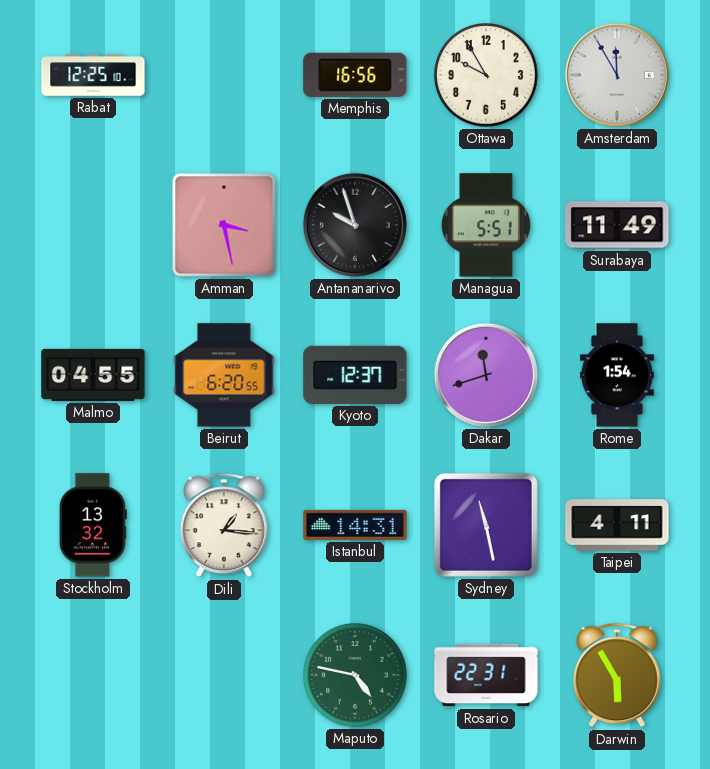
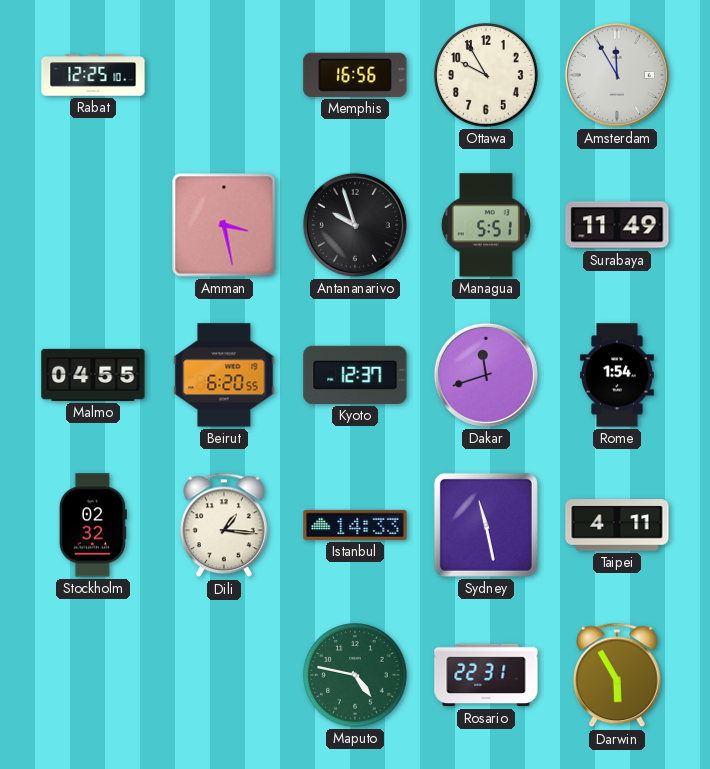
Stockholm: 13:32 -> 02:32 (93, 525)
Istanbul: 14:31 -> 14:33 (355, 525)
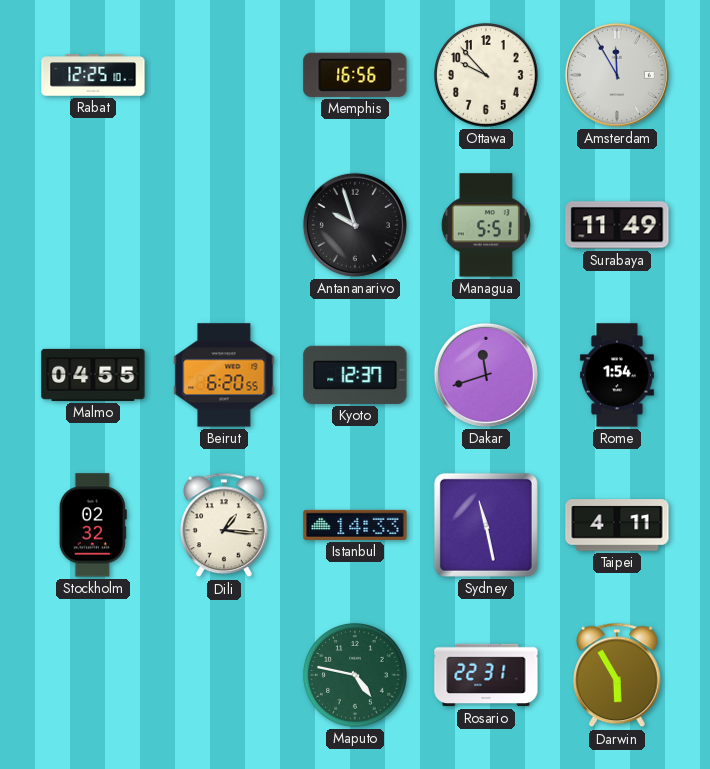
Ottawa: 9:55 -> 9:53 (486, 75)
Amman: 3:28 -> none (224, 225)
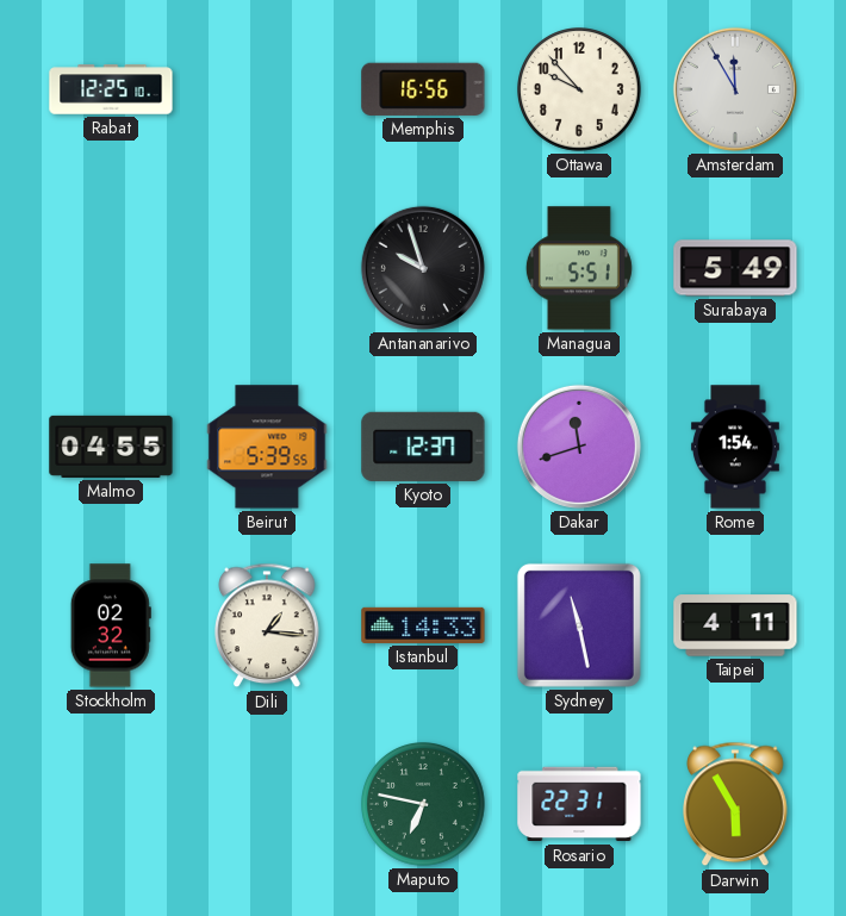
Surabaya: 11:49 -> 5:49 (735, 268)
Beirut: 6:20 -> 5:39 (267, 447)
Maputo: 4:47 -> 6:47 (423, 804)
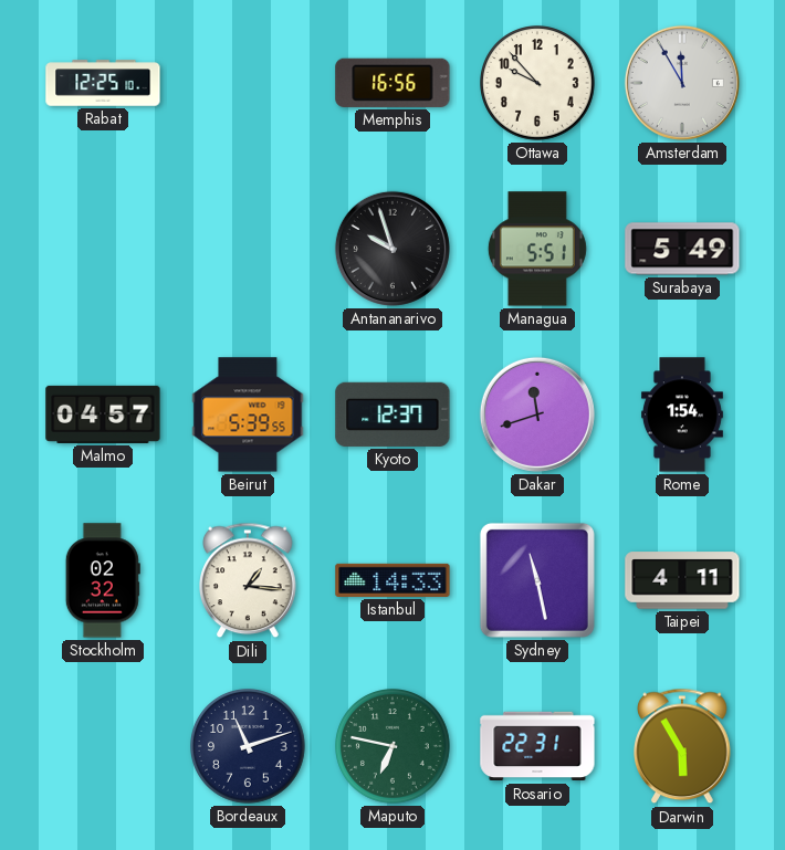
Malmo: 04:55 -> 04:57 (103, 414)
Bordeaux: none -> 11:12 (248, 746)
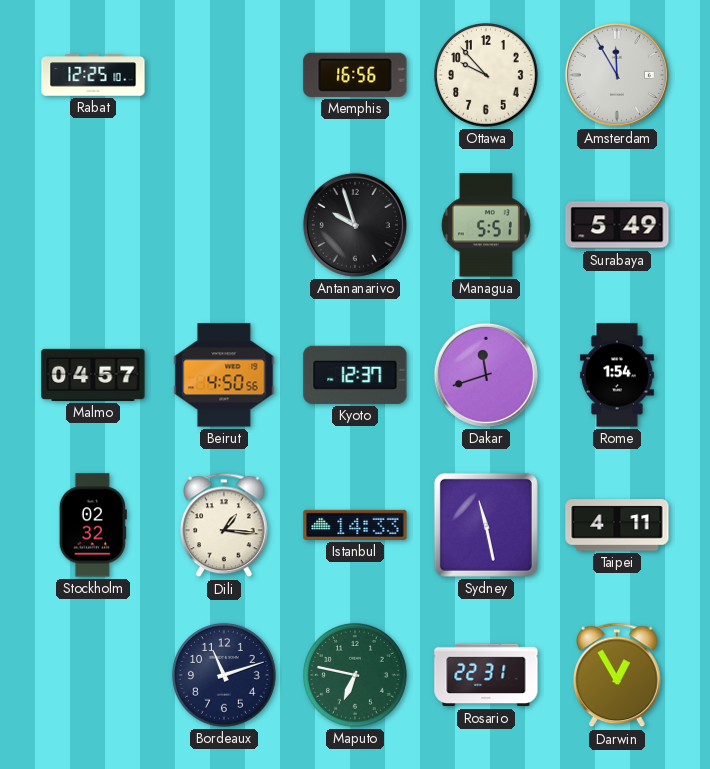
Beirut: 5:39 -> 4:50 (224, 375)
Darwin: 5:55 -> 12:55 (618, 675)
